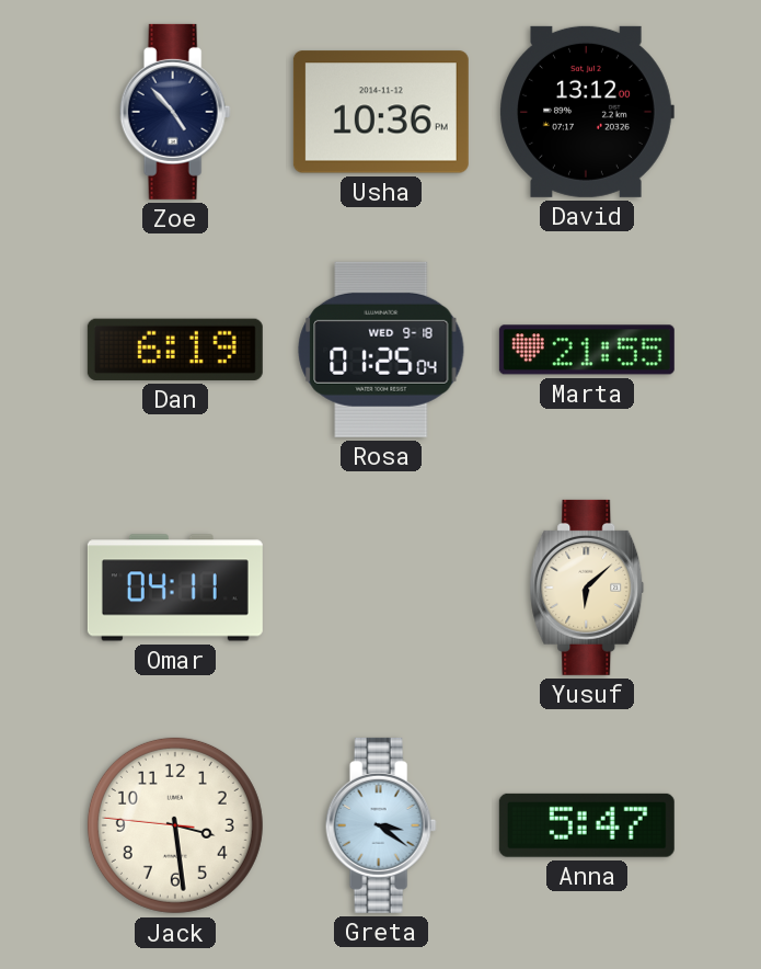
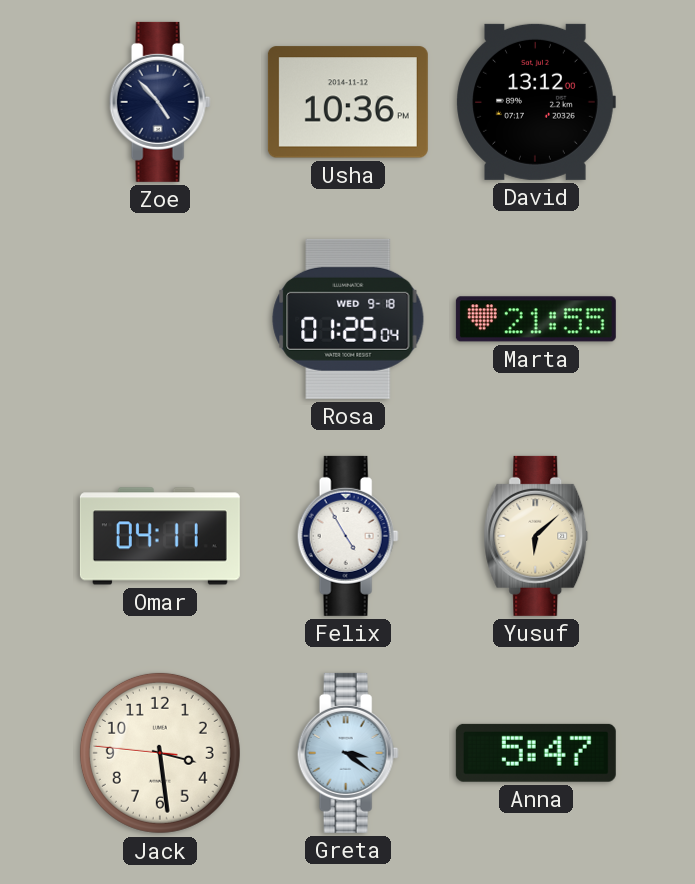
Dan: 6:19 -> none (175, 350)
Felix: none -> 4:55 (348, 536)
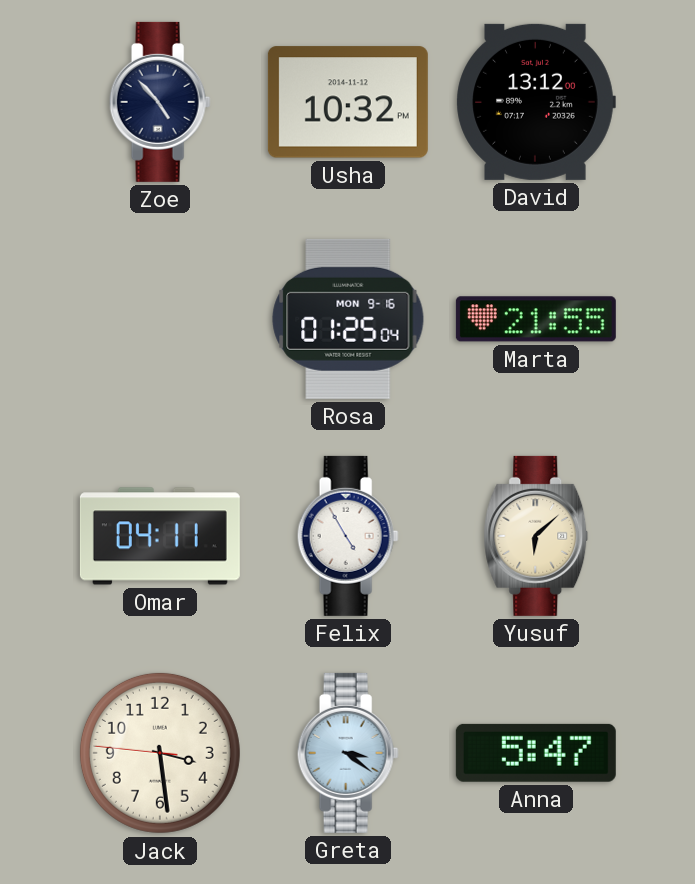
Usha: 10:36 -> 10:32 (348, 102)
Rosa date: WED 9-18 -> MON 9-16 (348, 319)
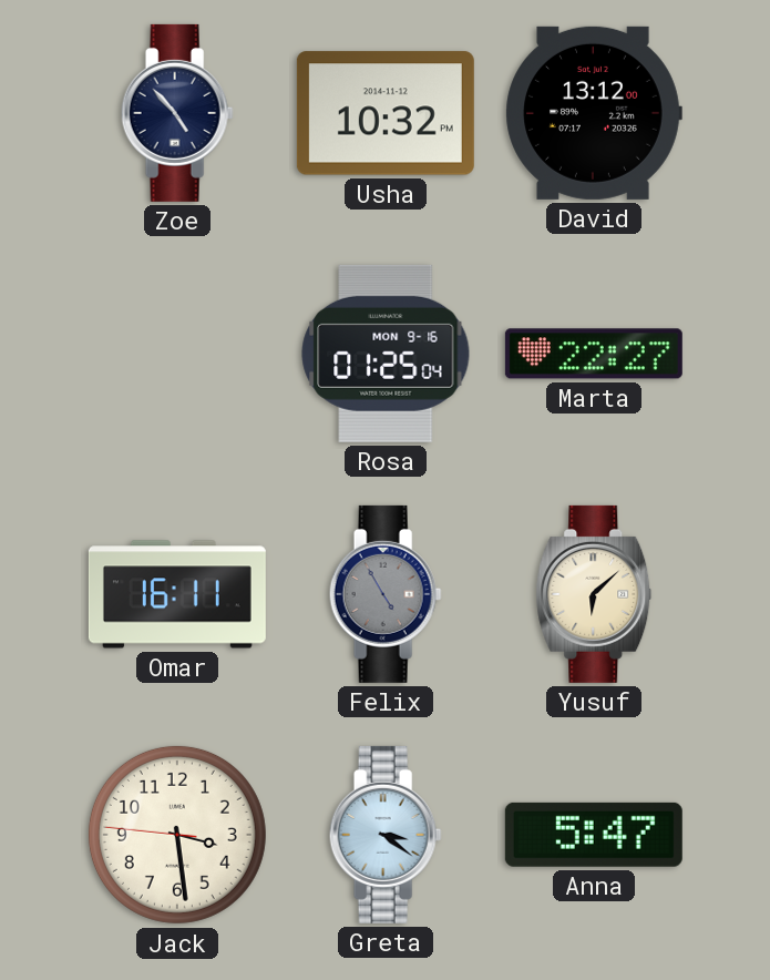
Marta: 21:55 -> 22:27 (594, 354)
Omar: 04:11 -> 16:11 (177, 594)
Felix dial: white -> grey (386, 594)
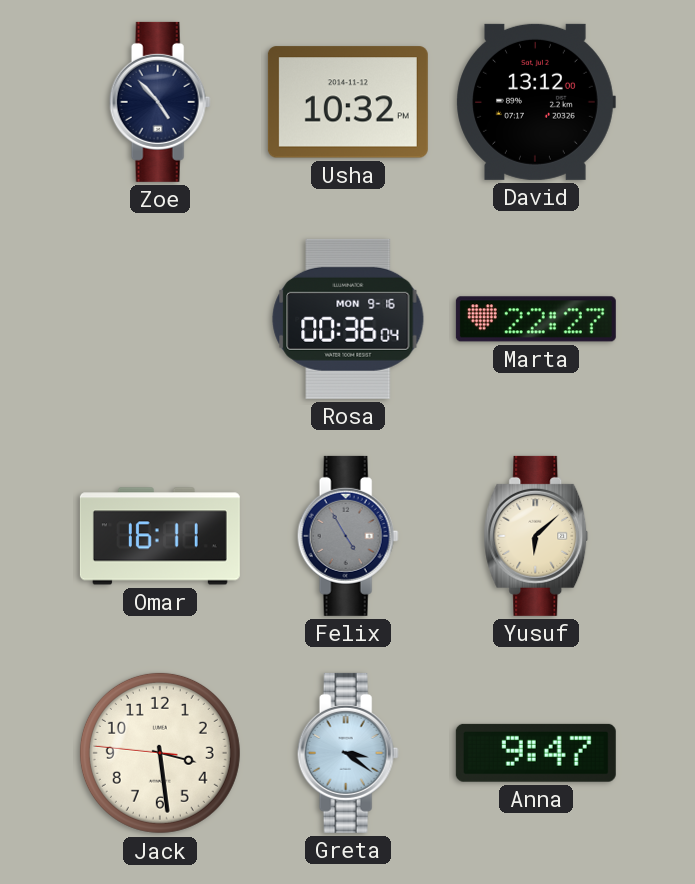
Rosa: 01:25 -> 00:36 (348, 319)
Anna: 5:47 -> 9:47 (536, 753)
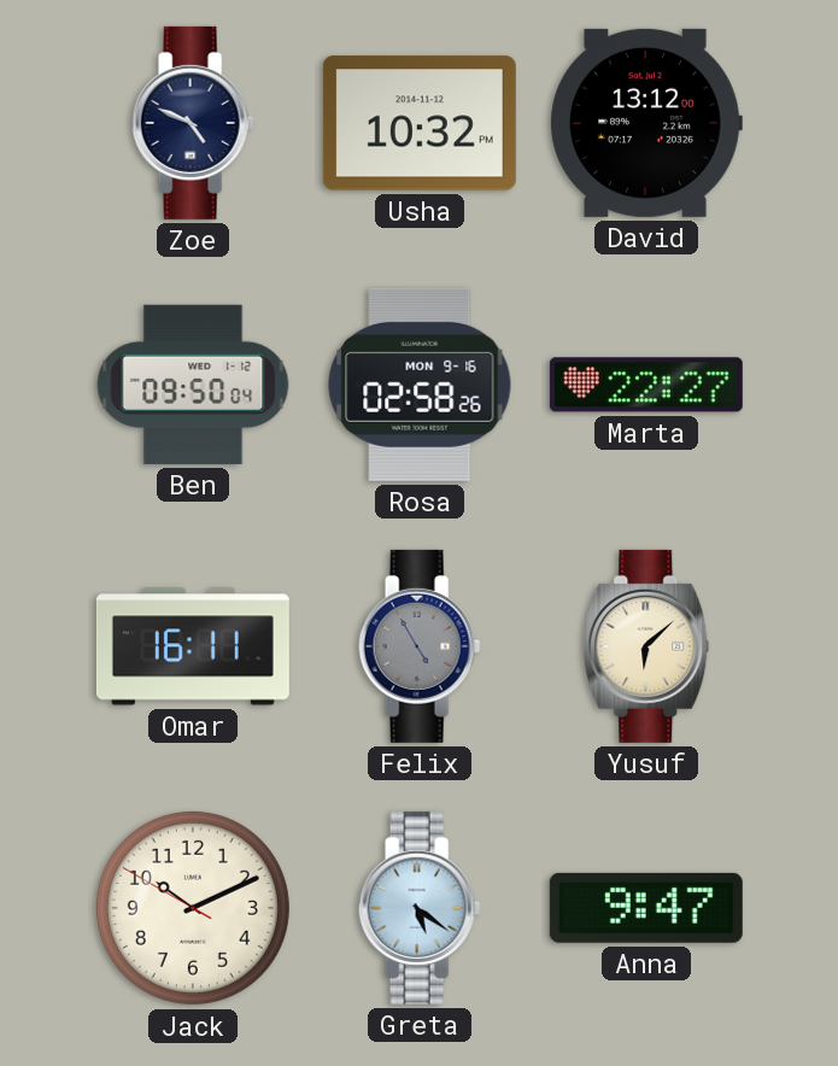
Zoe: 4:53 -> 4:49 (193, 123)
Ben: none -> 09:50 (193, 385)
Rosa: 00:36 -> 02:58 (420, 385)
Jack: 3:28 -> 10:10 (193, 908)
Greta: 3:21 -> 5:21 (420, 908)
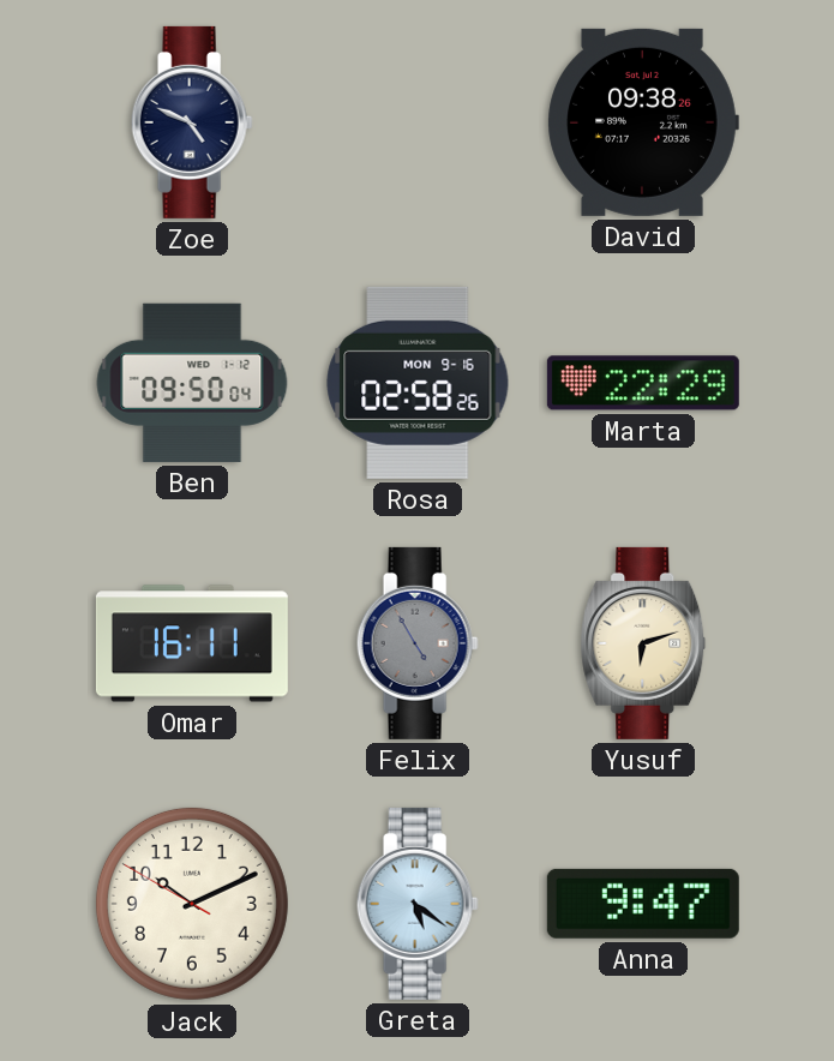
Usha: 10:32 -> none (420, 123)
David: 13:12 -> 09:38 (643, 122)
Marta: 22:27 -> 22:29 (643, 383)
Yusuf: 6:08 -> 6:12 (643, 643)
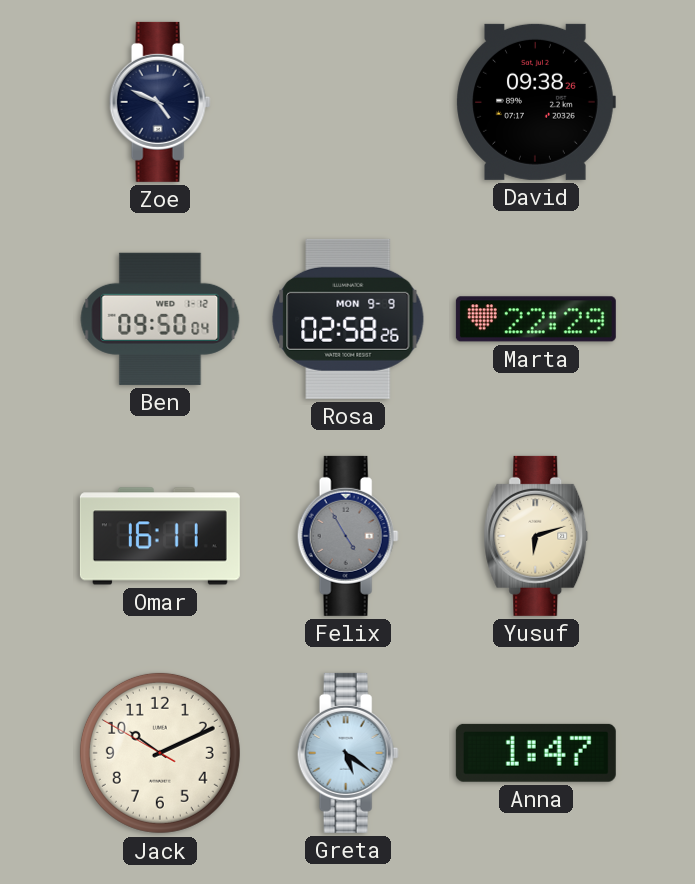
Rosa date: MON 9-16 -> MON 9-9 (348, 319)
Anna: 9:47 -> 1:47 (536, 753)
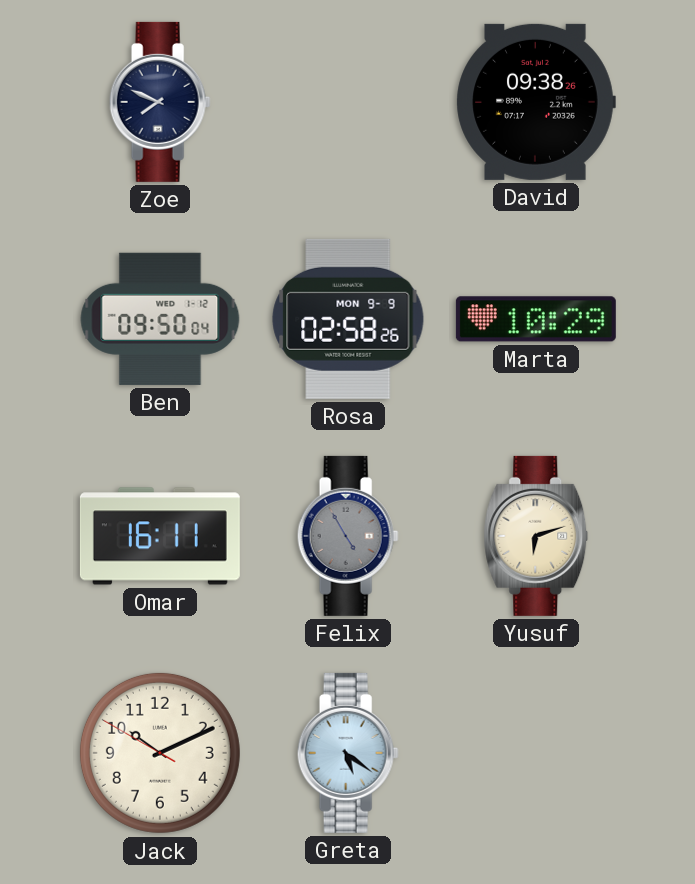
Zoe: 4:49 -> 7:49 (160, 102)
Marta: 22:29 -> 10:29 (536, 319)
Anna: 1:47 -> none (536, 753)
